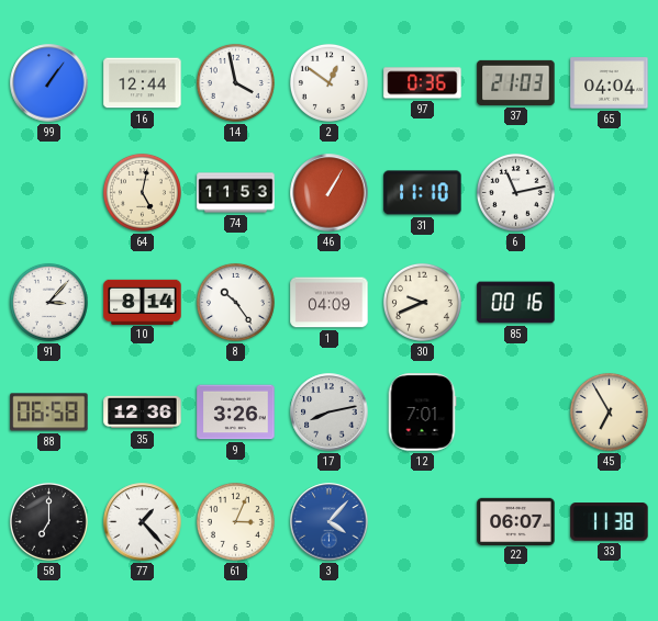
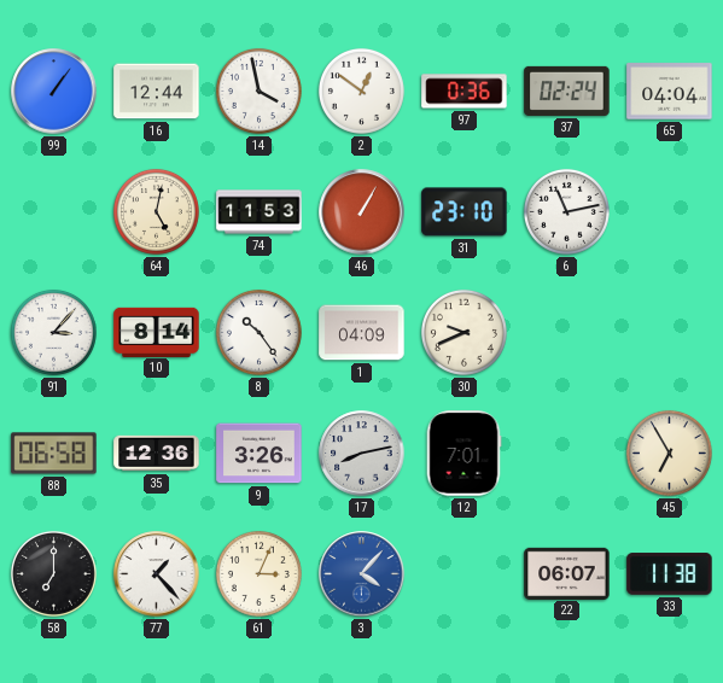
37: 21:03 -> 02:24 (567, 91)
31: 11:10 -> 23:10 (465, 212)
85: 00:16 -> none (516, 303)
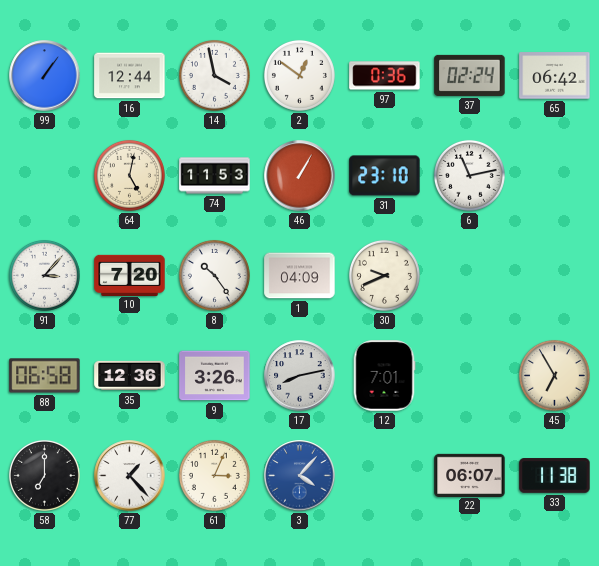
65: 04:04 -> 06:42 (555, 76)
10: 8:14 -> 7:20 (130, 275)
